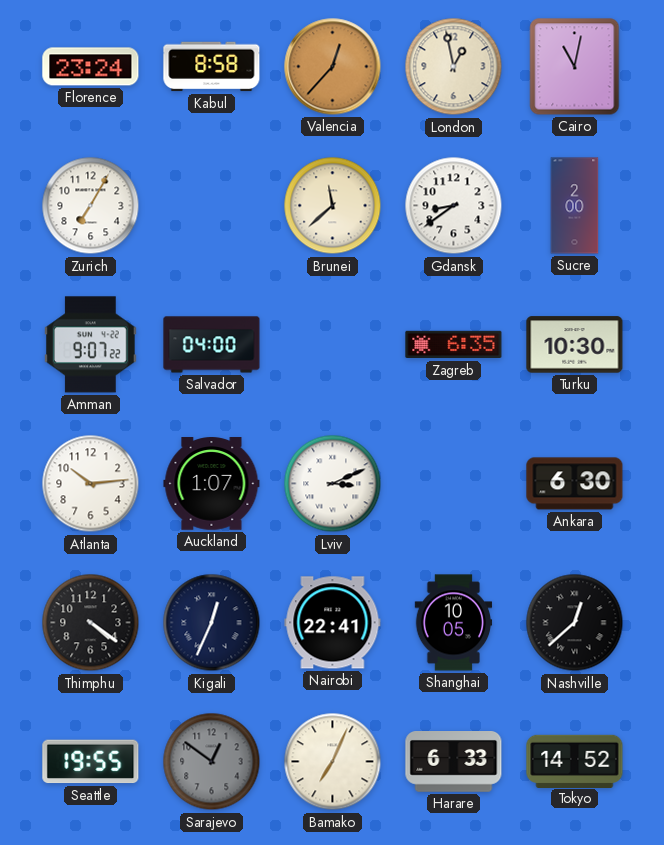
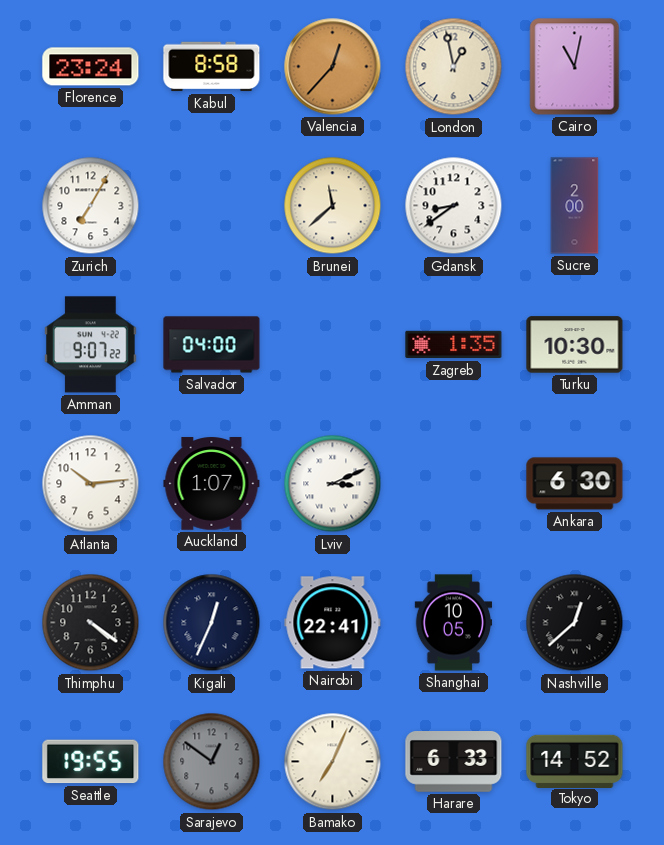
Zagreb: 6:35 -> 1:35 (454, 345)
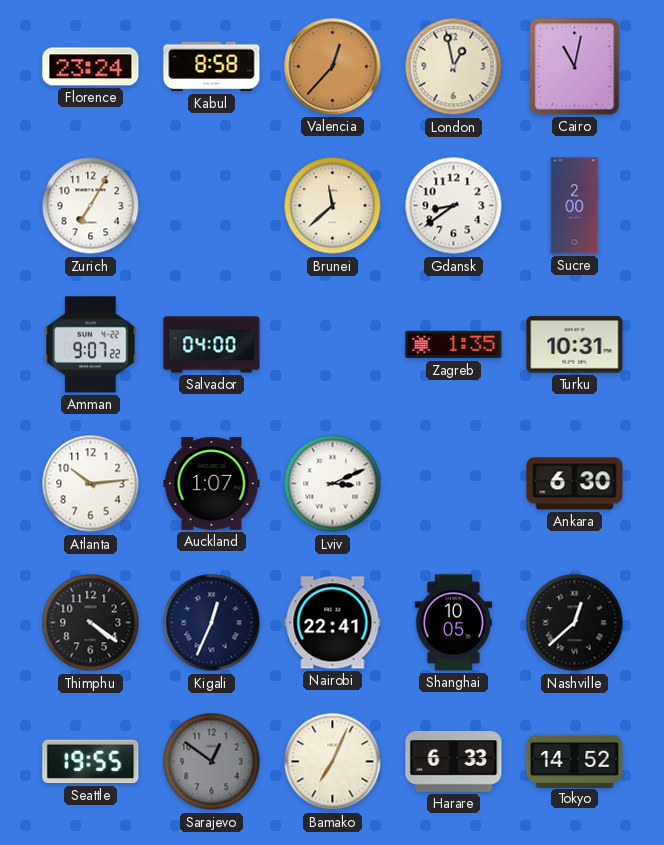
Turku: 10:30 -> 10:31 (575, 345)
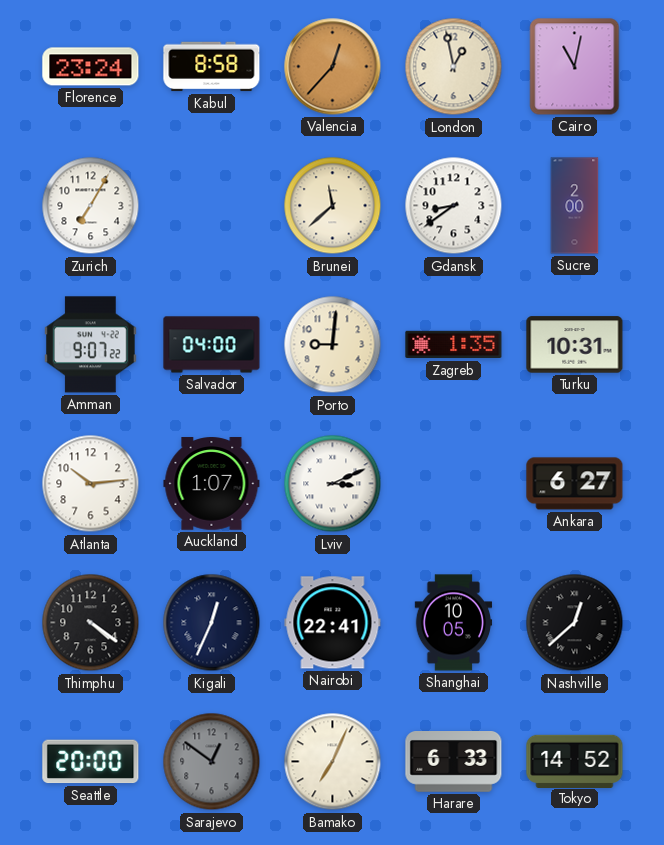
Porto: none -> 9:01 (333, 345)
Ankara: 6:30 -> 6:27 (575, 484)
Seattle: 19:55 -> 20:00 (91, 762)
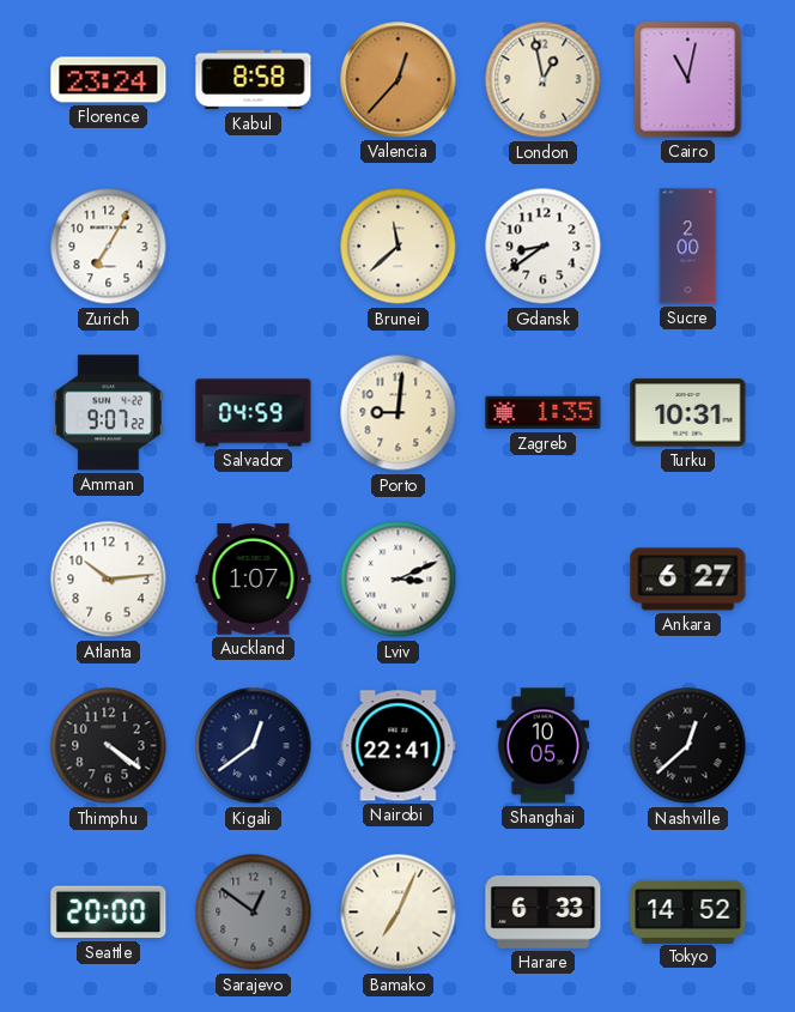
Salvador: 04:00 -> 04:59 (254, 413)
Kigali: 12:34 -> 12:39 (254, 746)
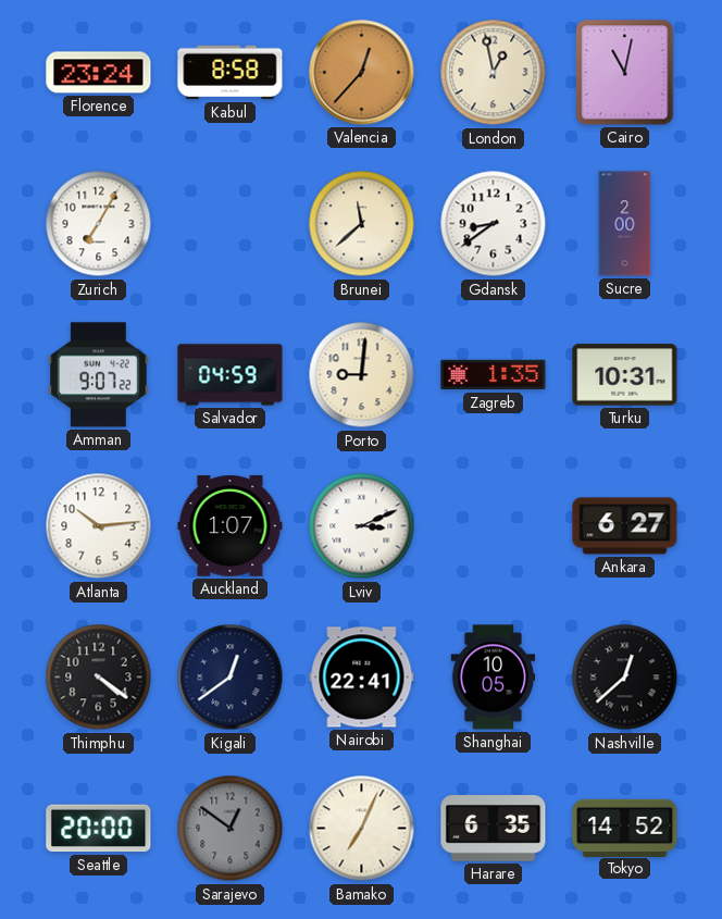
Harare: 6:33 -> 6:35 (494, 829)
